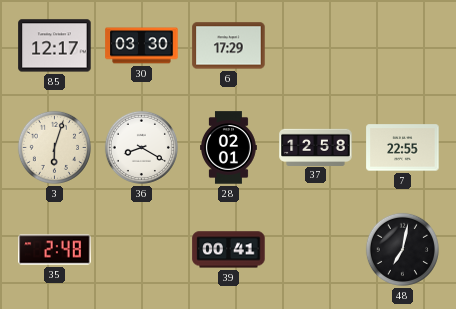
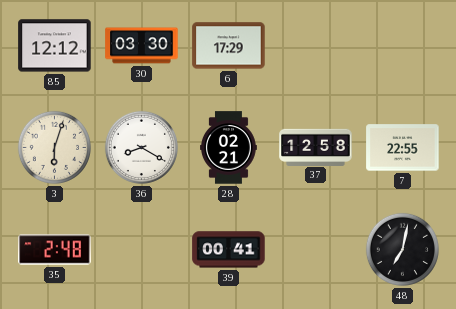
85: 12:17 -> 12:12 (55, 46)
28: 02:01 -> 02:21 (229, 148)
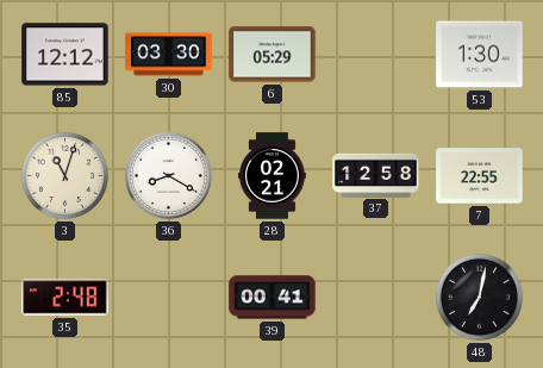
6: 17:29 -> 05:29 (273, 55)
53: none -> 1:30 (480, 55)
3: 6:03 -> 11:03 (64, 175)
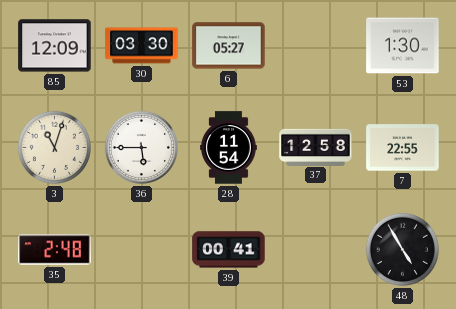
85: 12:12 -> 12:09 (55, 46)
6: 05:29 -> 05:27 (229, 46)
36: 8:20 -> 5:45 (141, 147)
28: 02:21 -> 11:54 (229, 148)
48: 7:02 -> 4:55 (402, 249)
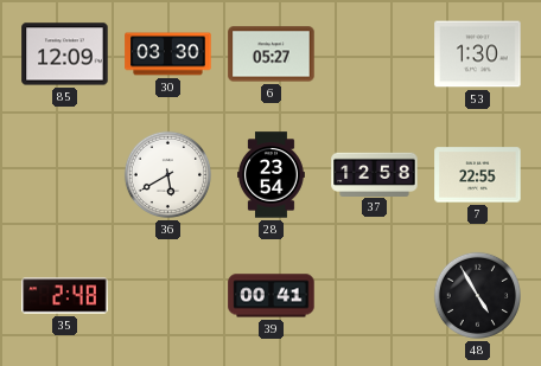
3: 11:03 -> none (54, 147)
36: 5:45 -> 5:40 (167, 174)
28: 11:54 -> 23:54 (272, 175)
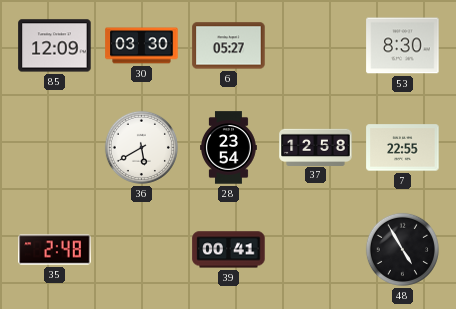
53: 1:30 -> 8:30 (403, 46)
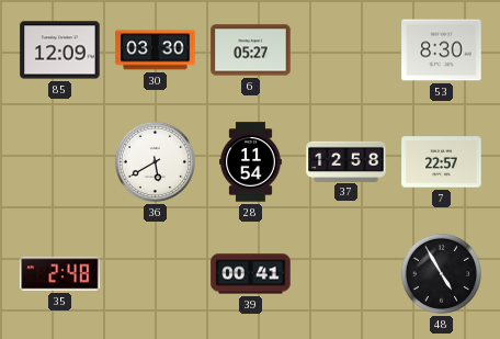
28: 23:54 -> 11:54 (251, 162)
7: 22:55 -> 22:57 (442, 162)
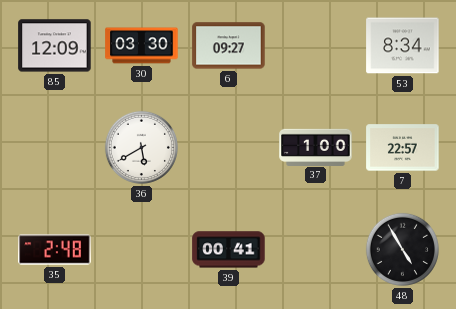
6: 05:27 -> 09:27 (229, 46)
53: 8:30 -> 8:34 (403, 46)
28: 11:54 -> none (251, 162)
37: 12:58 -> 1:00 (316, 147)
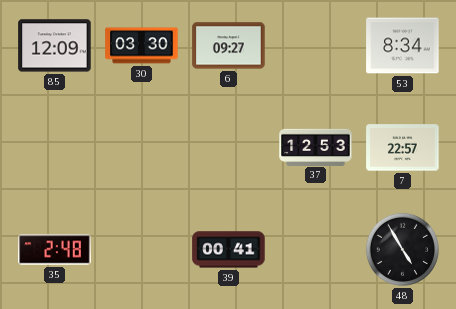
36: 5:40 -> none (141, 147)
37: 1:00 -> 12:53 (316, 147)
